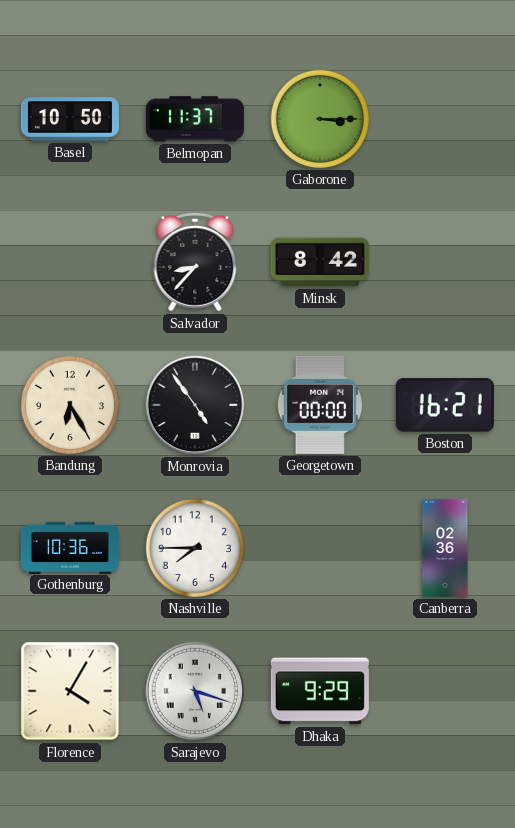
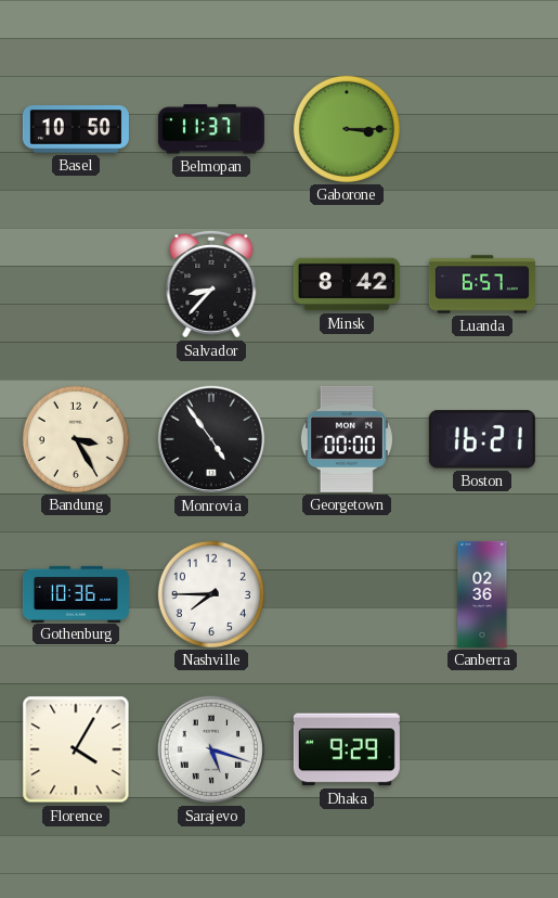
Luanda: none -> 6:57 (482, 284)
Bandung: 6:25 -> 3:25 (76, 439)
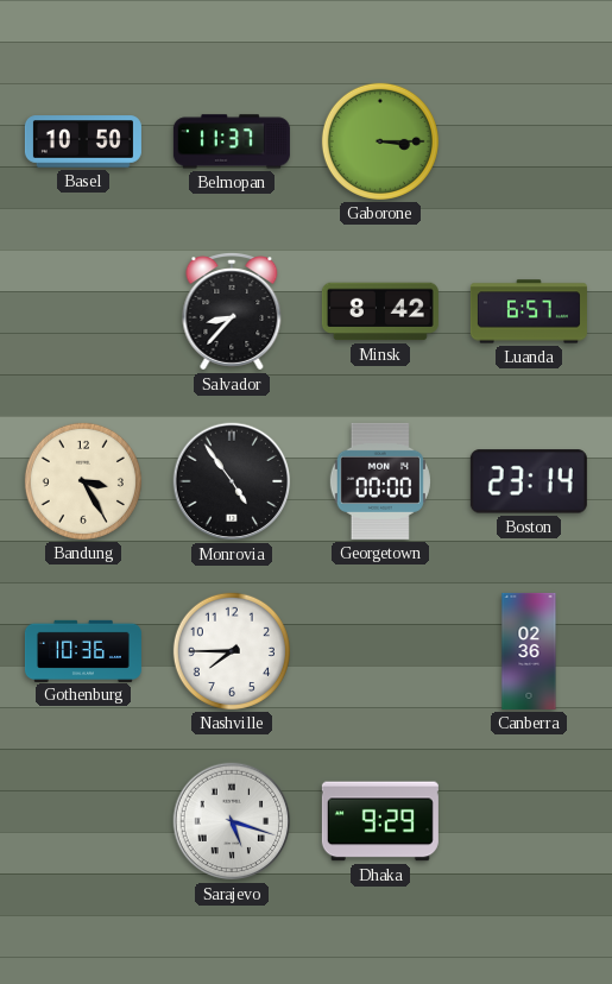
Boston: 16:21 -> 23:14 (529, 481)
Florence: 4:05 -> none (76, 749)
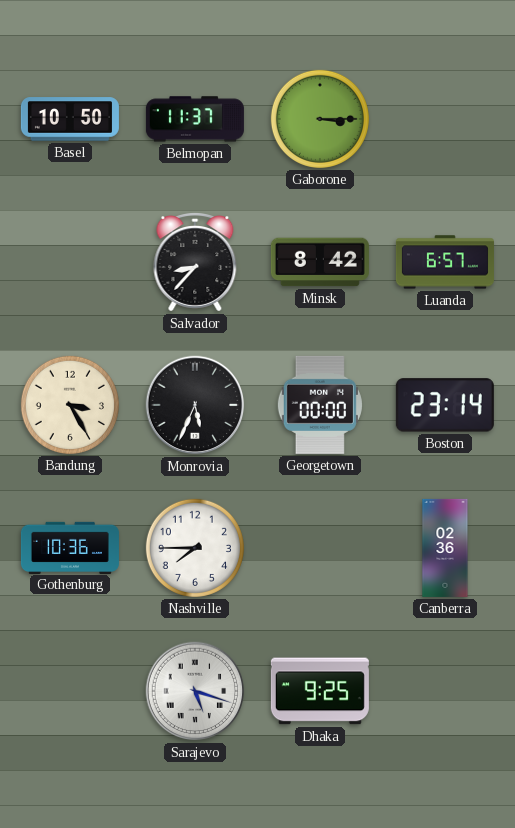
Monrovia: 4:54 -> 5:34 (195, 405)
Dhaka: 9:29 -> 9:25 (320, 691)
